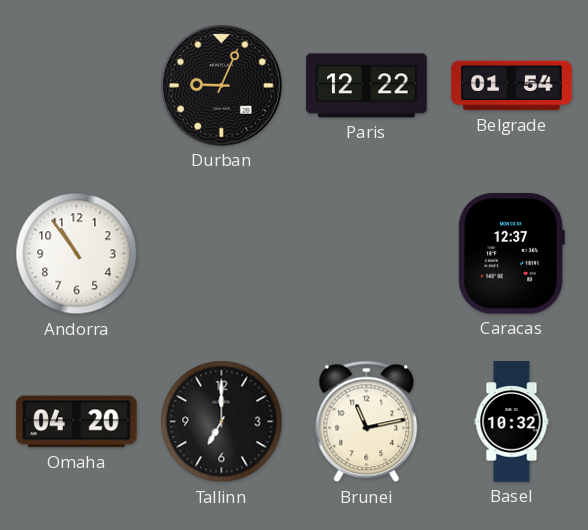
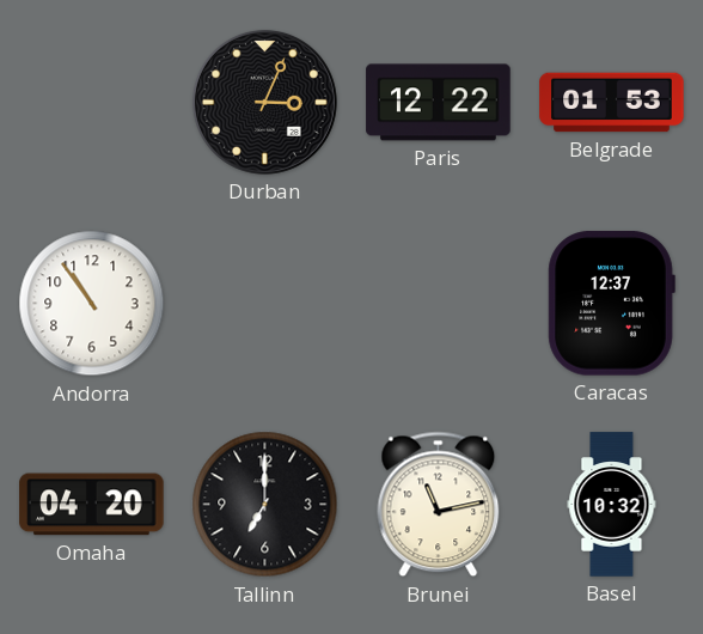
Durban: 9:04 -> 3:04 (264, 102)
Belgrade: 01:54 -> 01:53 (612, 103)
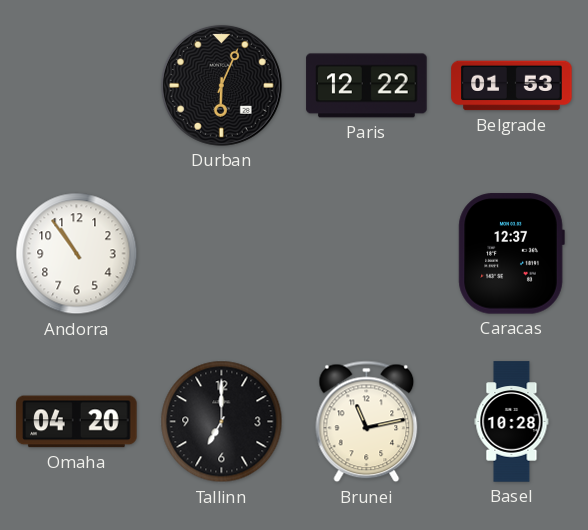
Durban: 3:04 -> 6:04 (221, 85)
Basel: 10:32 -> 10:28 (512, 422)
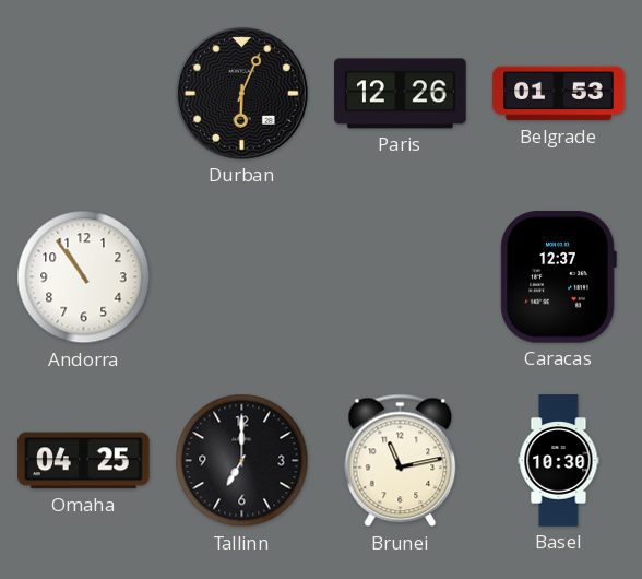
Paris: 12:22 -> 12:26 (401, 94)
Omaha: 04:20 -> 04:25 (84, 461)
Basel: 10:28 -> 10:30 (559, 461)
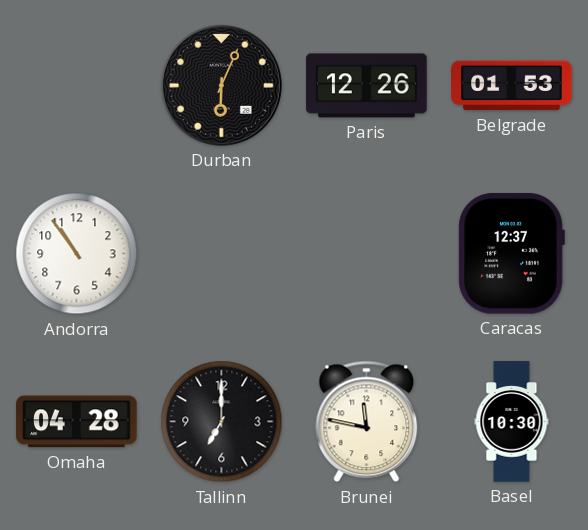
Omaha: 04:25 -> 04:28 (77, 422)
Brunei: 11:13 -> 11:47 (367, 422)
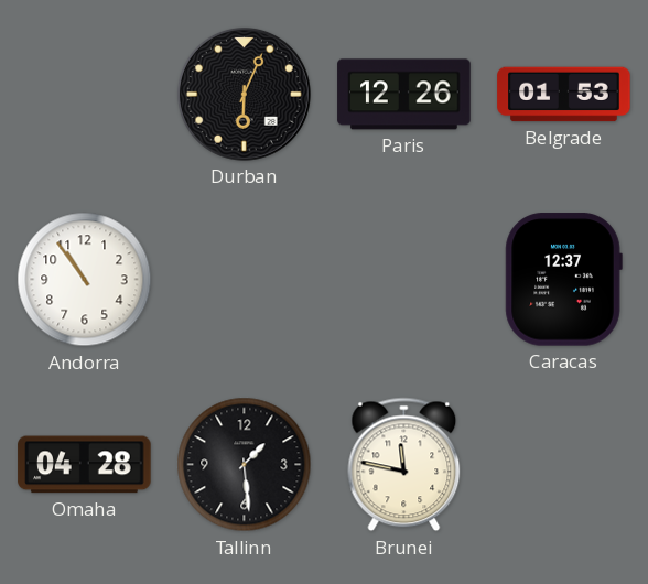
Tallinn: 7:00 -> 1:29 (245, 465)
Basel: 10:30 -> none (512, 422)
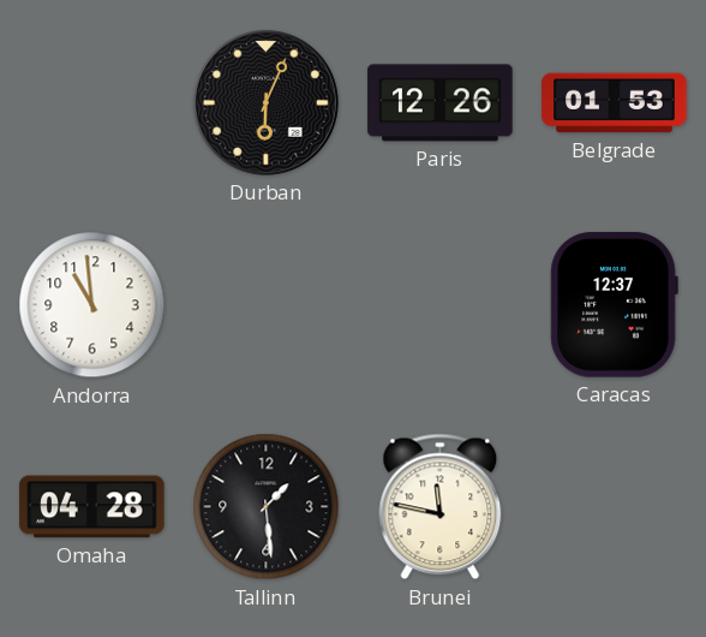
Andorra: 10:54 -> 10:59 (92, 305)
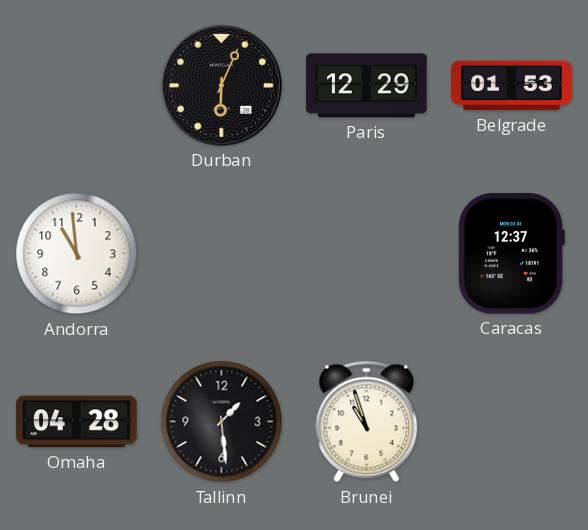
Paris: 12:26 -> 12:29 (367, 86)
Brunei: 11:47 -> 10:57 (367, 422)
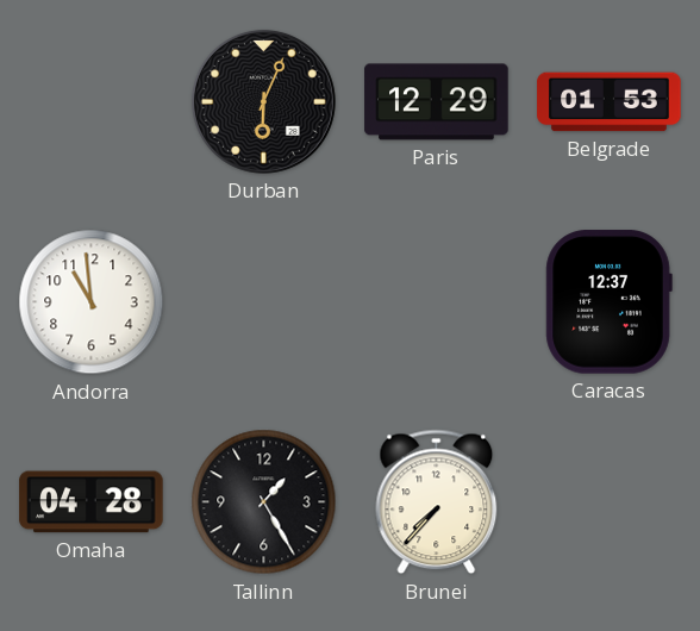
Tallinn: 1:29 -> 1:25 (264, 502)
Brunei: 10:57 -> 7:37 (437, 502)
